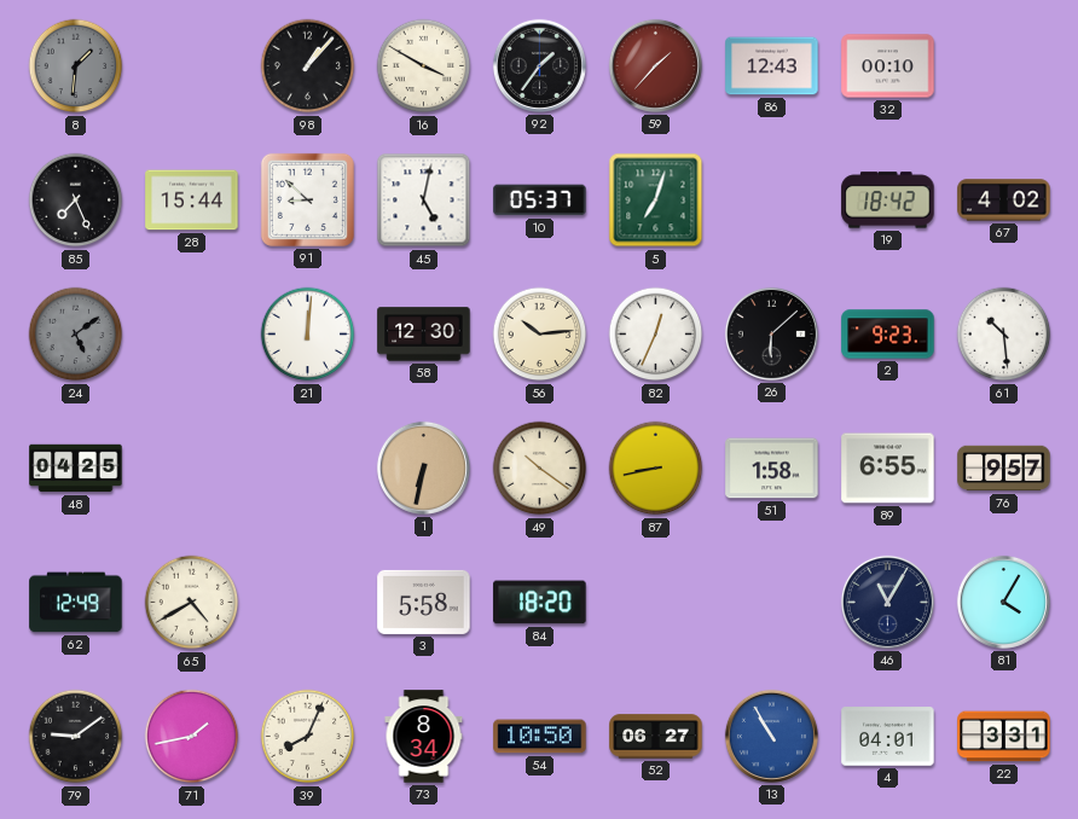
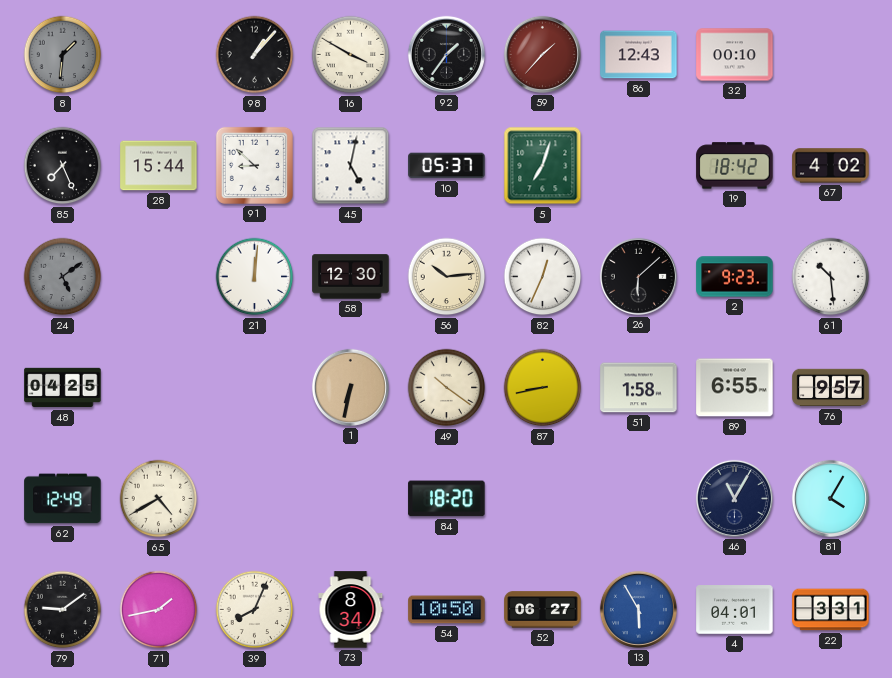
3: 5:58 -> none (424, 602)
13: 10:55 -> 5:55 (638, 609)
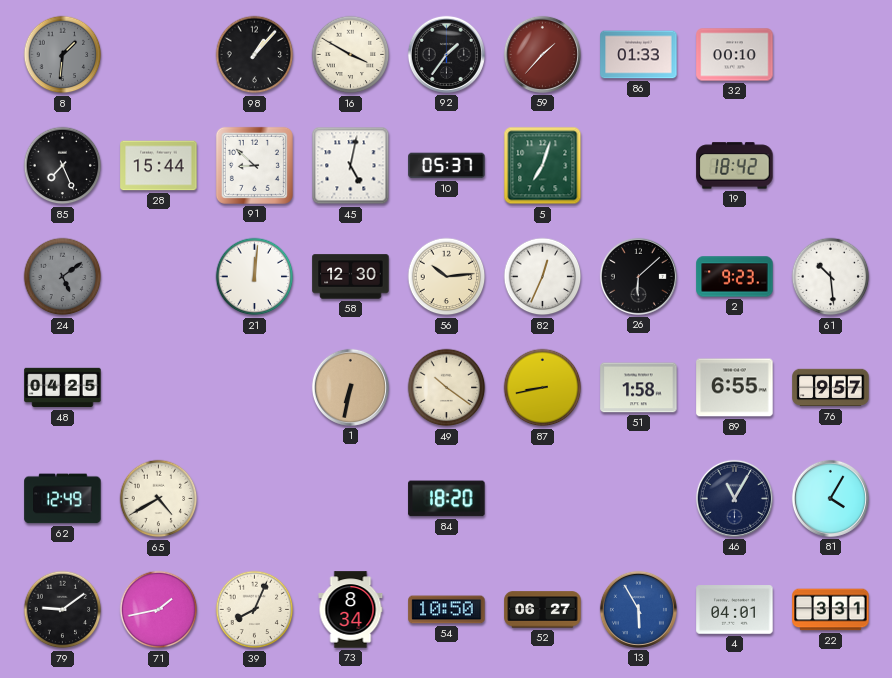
86: 12:43 -> 01:33 (639, 55)
67: 4:02 -> none (831, 166)
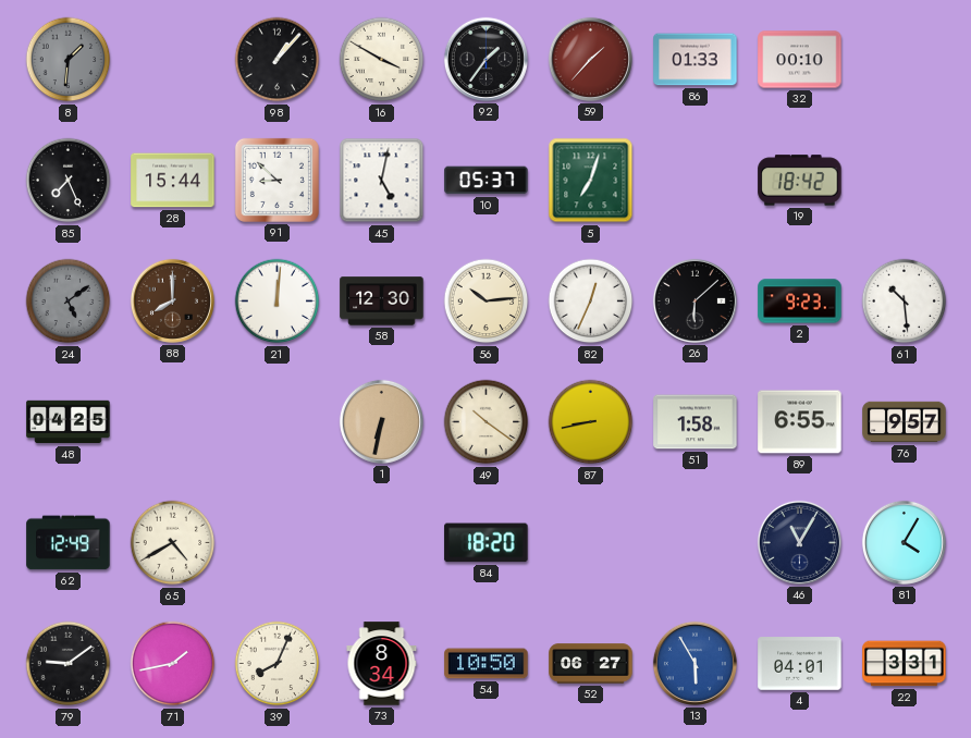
88: none -> 8:00 (172, 300)
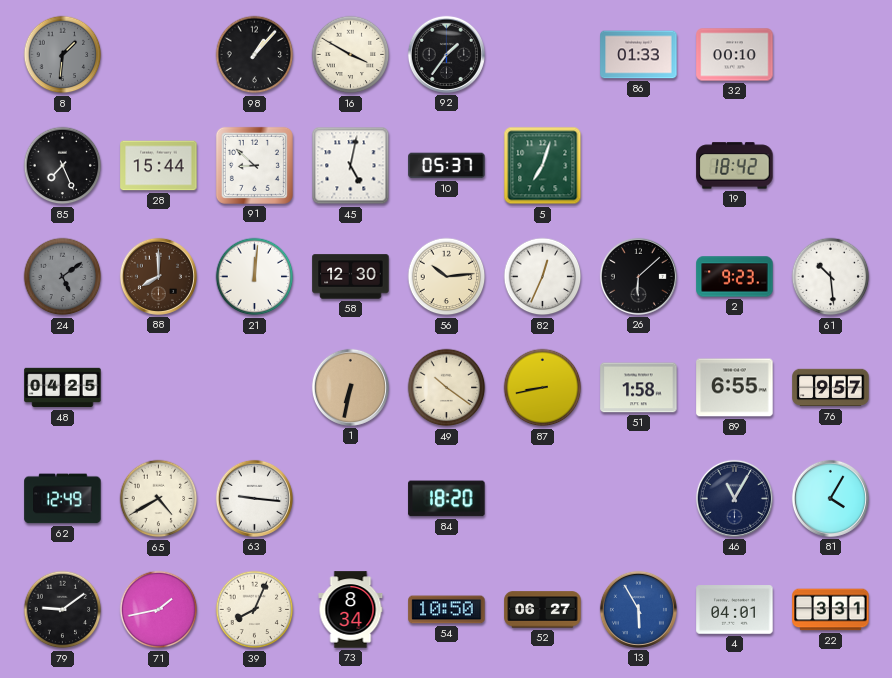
59: 1:37 -> none (590, 59)
63: none -> 9:16 (254, 498)
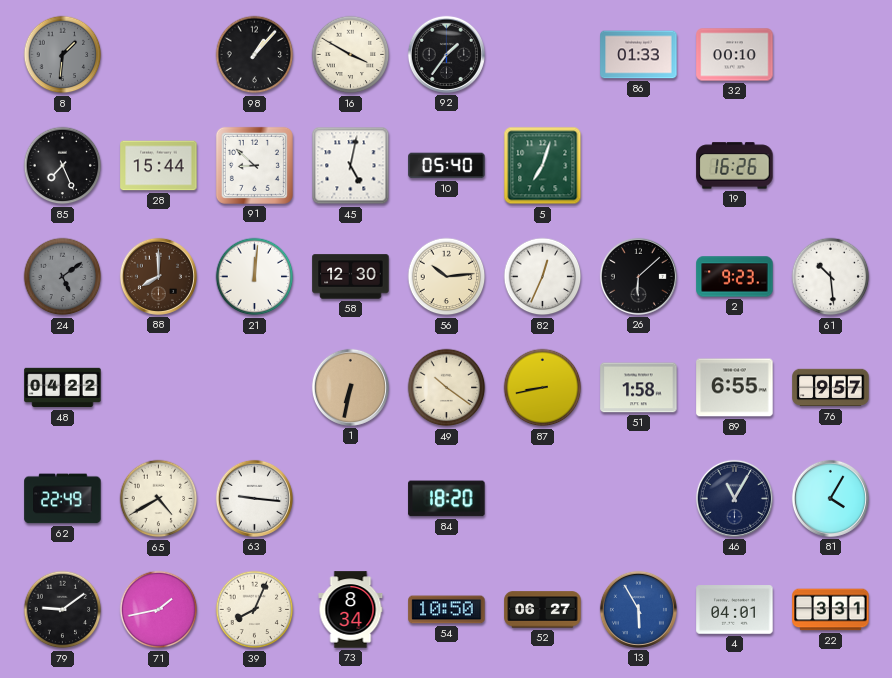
10: 05:37 -> 05:40 (447, 166)
19: 18:42 -> 16:26 (735, 166)
48: 04:25 -> 04:22 (63, 388)
62: 12:49 -> 22:49 (63, 499)
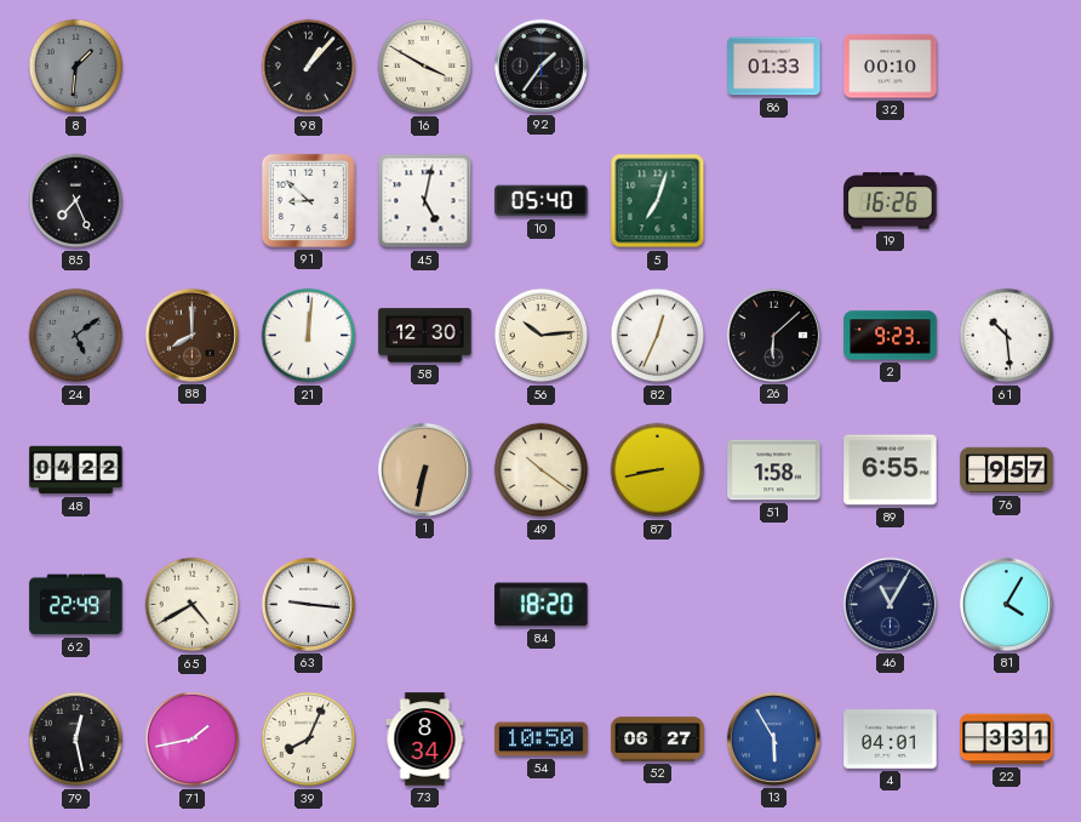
28: 15:44 -> none (159, 166)
79: 9:09 -> 12:28 (76, 740)
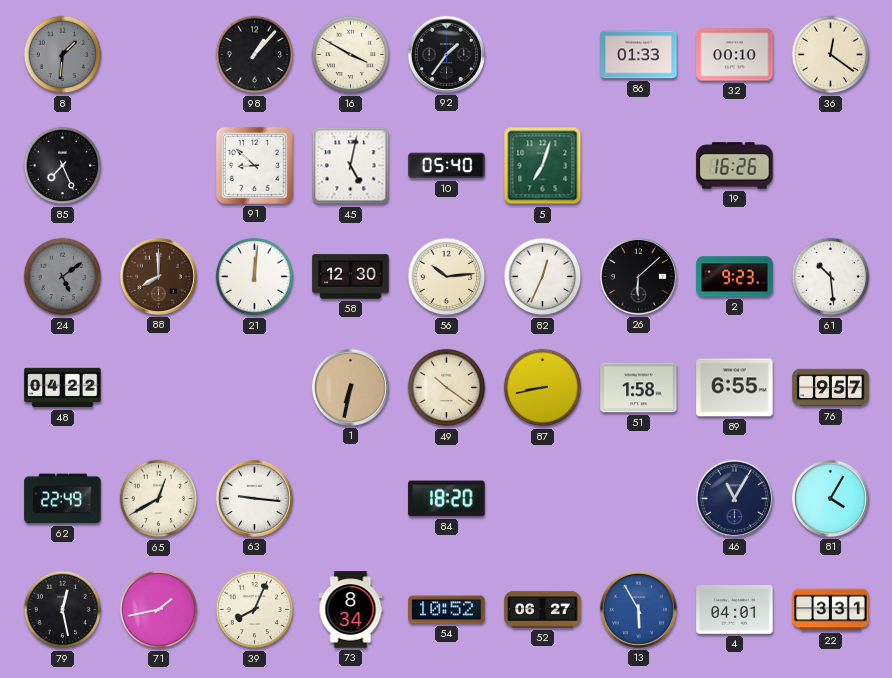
36: none -> 12:21 (831, 55)
65: 4:40 -> 12:40 (159, 499)
54: 10:50 -> 10:52 (447, 610)
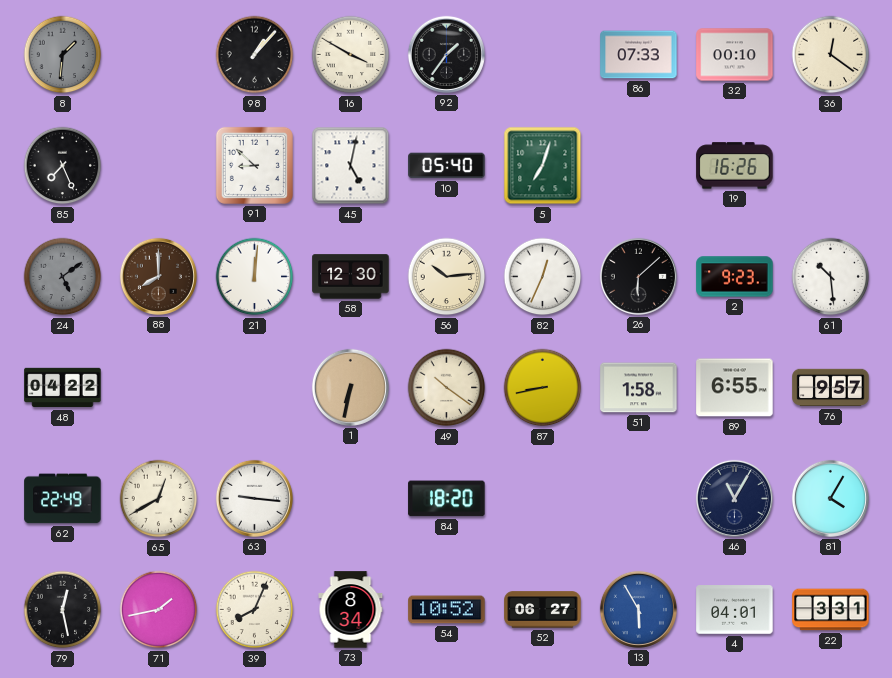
86: 01:33 -> 07:33 (639, 55)
